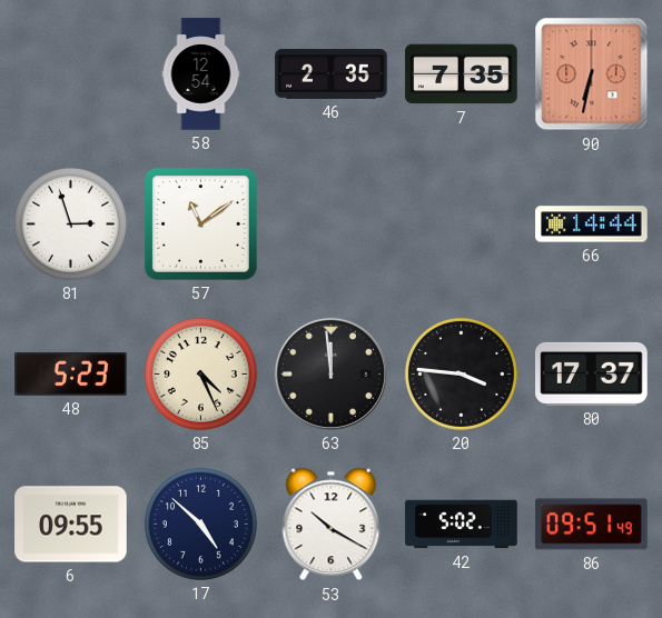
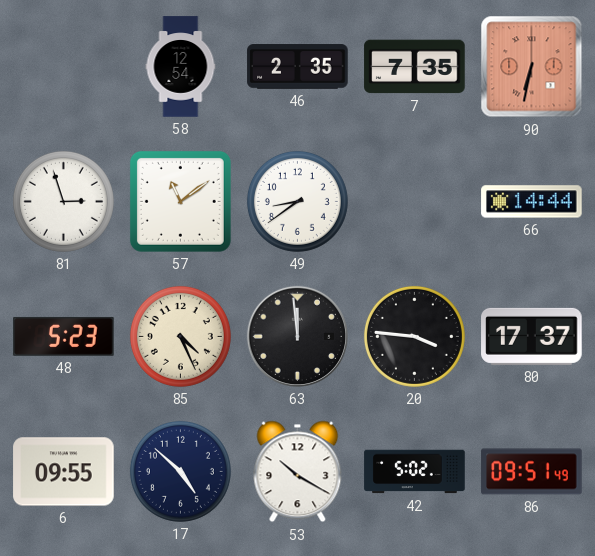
49: none -> 8:39 (297, 201)
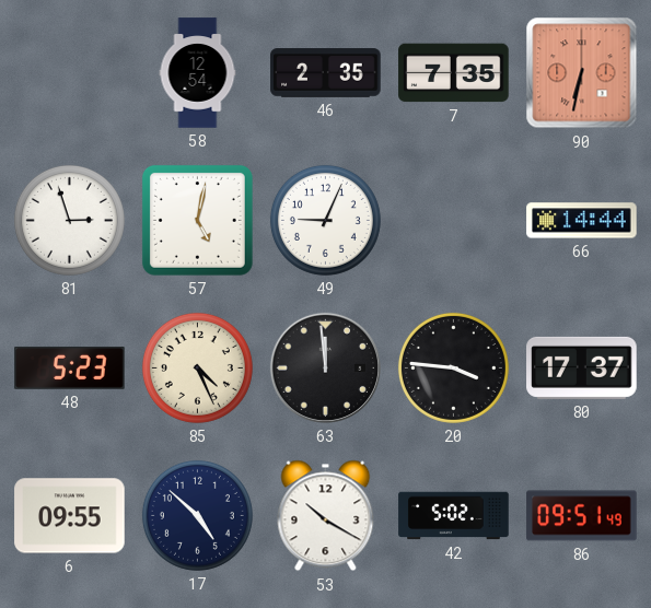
57: 11:09 -> 5:02 (197, 220)
49: 8:39 -> 9:04 (325, 220)
